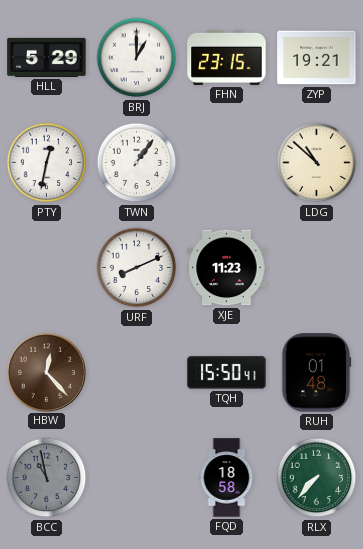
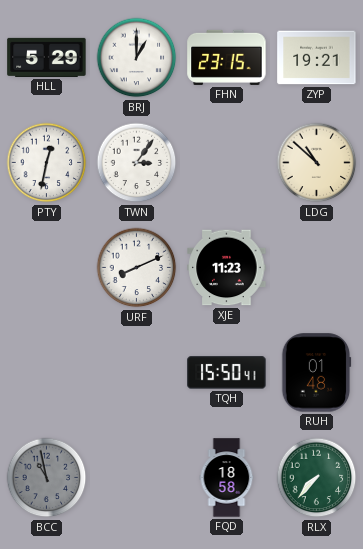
TWN: 1:06 -> 3:06 (137, 163)
HBW: 12:23 -> none (46, 372)
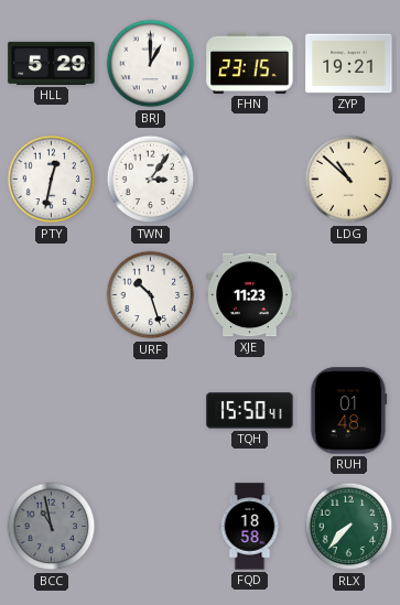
URF: 8:11 -> 10:27 (151, 295)
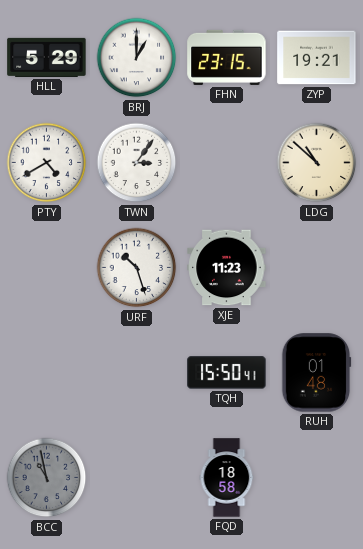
PTY: 12:32 -> 4:40 (47, 163)
RLX: 7:37 -> none (349, 527)
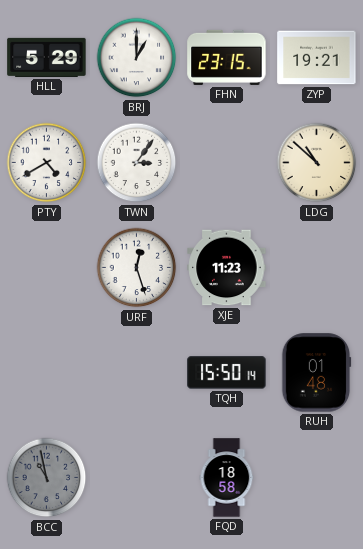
URF: 10:27 -> 12:27 (137, 268)
TQH: 15:50:41 -> 15:50:14 (227, 373)
